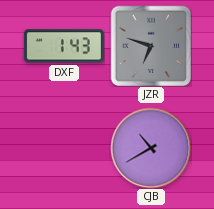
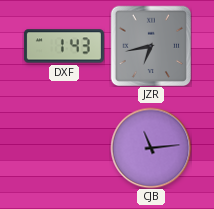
JZR: 6:48 -> 6:43 (151, 46)
CJB: 10:40 -> 11:14 (151, 148)
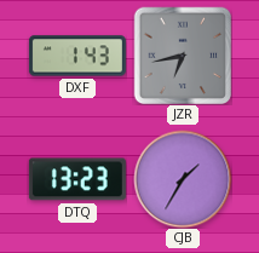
DTQ: none -> 13:23 (77, 179)
CJB: 11:14 -> 1:35 (183, 179)
